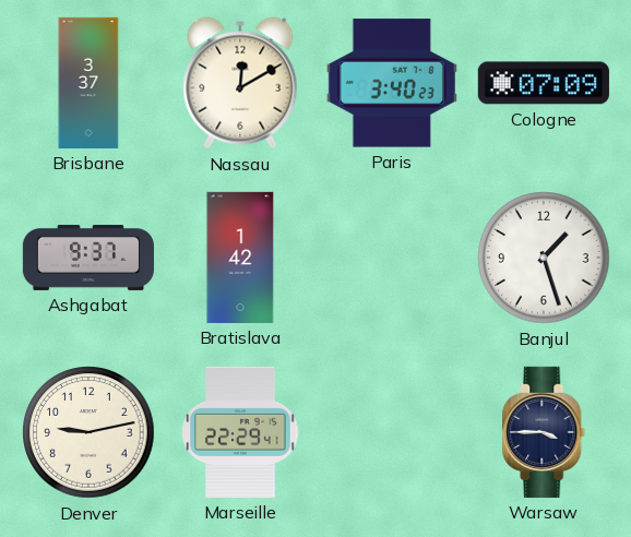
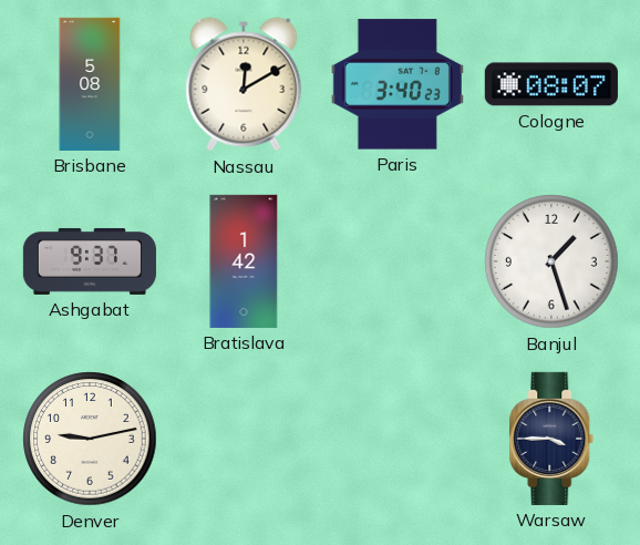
Brisbane: 3:37 -> 5:08 (90, 84)
Cologne: 07:09 -> 08:07 (551, 84)
Marseille: 22:29 -> none (240, 432)
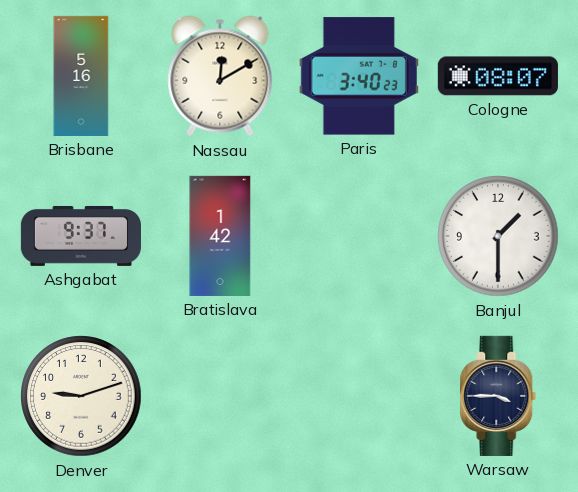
Brisbane: 5:08 -> 5:16 (81, 76)
Banjul: 1:27 -> 1:30 (498, 236)
Denver: 9:13 -> 9:12 (81, 396)
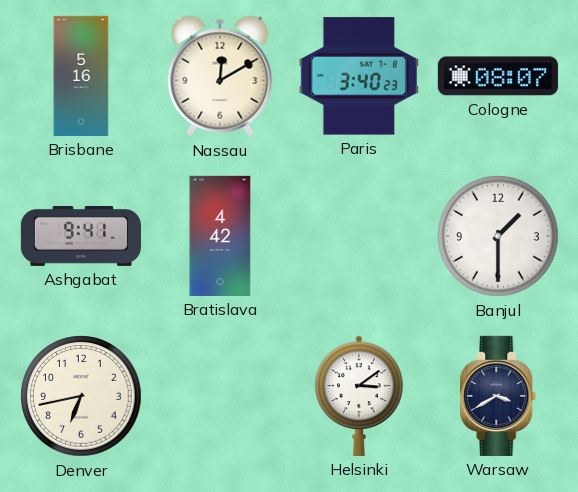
Ashgabat: 9:37 -> 9:41 (80, 236)
Bratislava: 1:42 -> 4:42 (220, 236)
Denver: 9:12 -> 6:43 (81, 396)
Helsinki: none -> 3:09 (359, 396)
Warsaw: 3:45 -> 3:40 (498, 396)
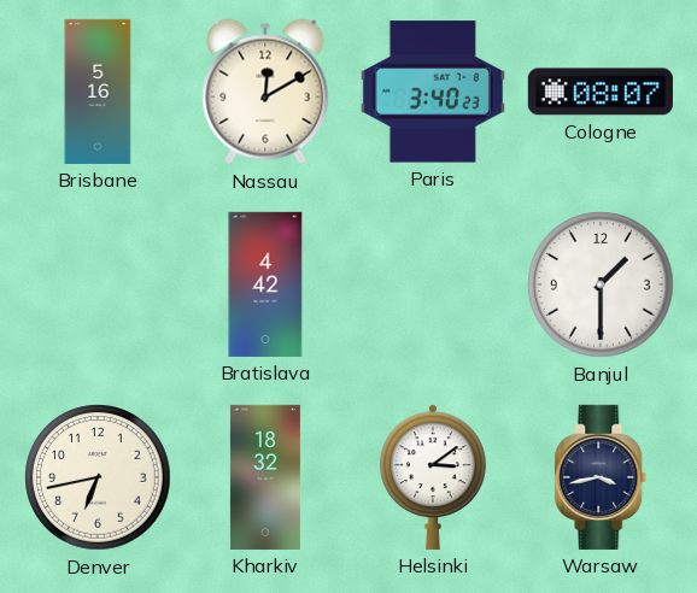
Ashgabat: 9:41 -> none (80, 236)
Kharkiv: none -> 18:32 (265, 477)
Warsaw: 3:40 -> 3:43 (601, 477)
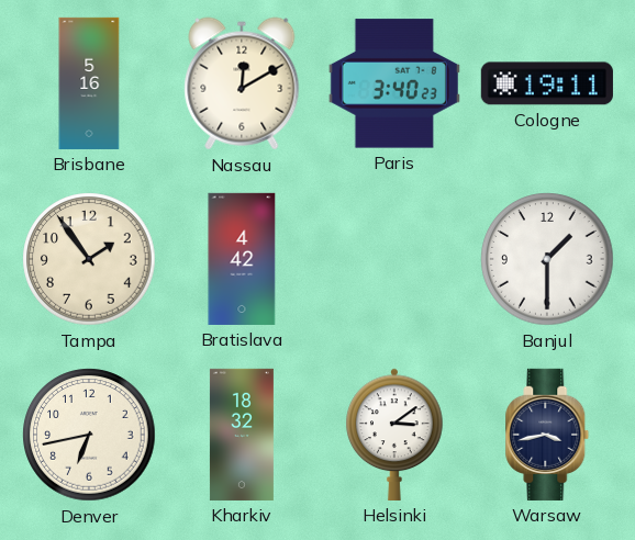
Cologne: 08:07 -> 19:11 (547, 83)
Tampa: none -> 1:54 (89, 259)
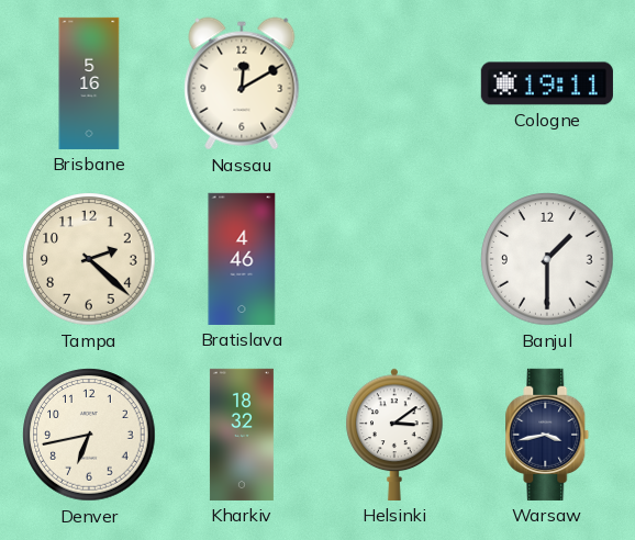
Paris: 3:40 -> none (394, 83)
Tampa: 1:54 -> 2:22 (89, 259)
Bratislava: 4:42 -> 4:46 (242, 259)
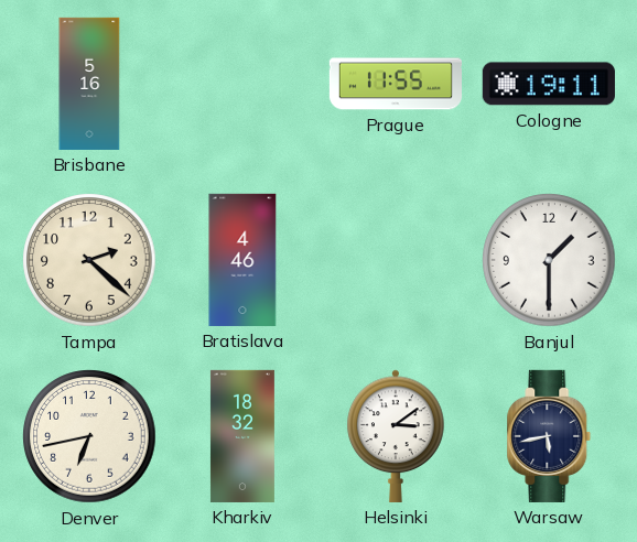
Nassau: 12:10 -> none (242, 83)
Prague: none -> 11:55 (395, 84)
Warsaw: 3:43 -> 5:43 (549, 436)
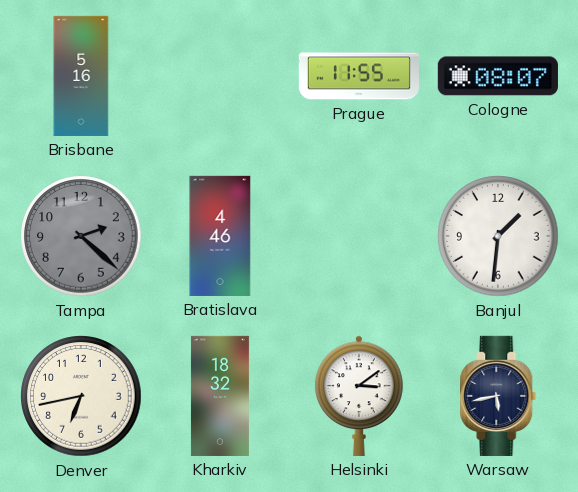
Cologne: 19:11 -> 08:07 (498, 76)
Tampa dial: cream -> grey (81, 236)
Banjul: 1:30 -> 1:31 (498, 236)
